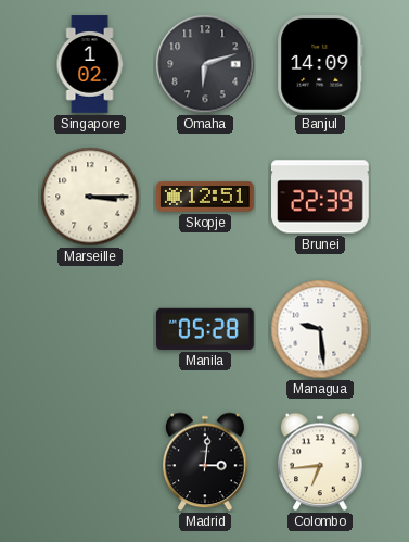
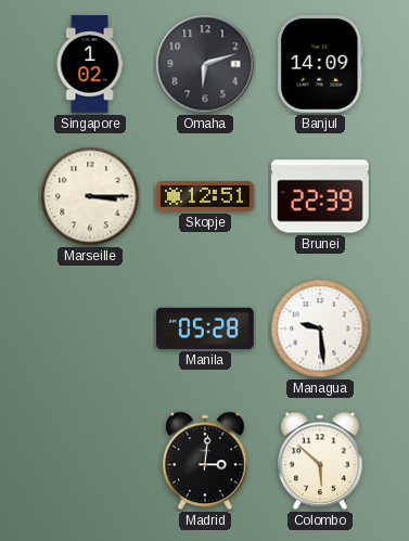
Colombo: 6:44 -> 5:52 (320, 461)
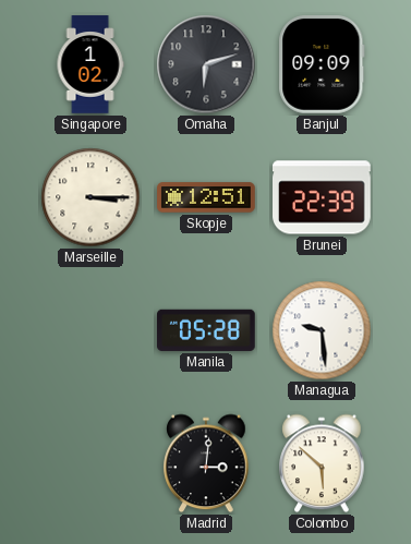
Banjul: 14:09 -> 09:09 (322, 65)
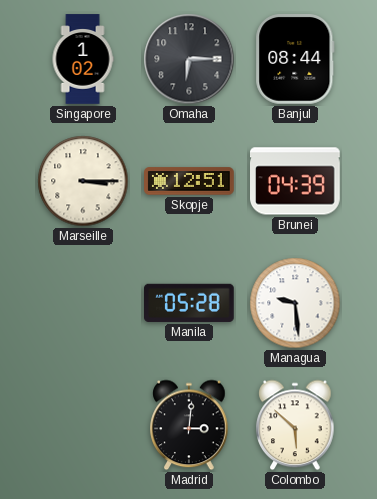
Omaha: 6:12 -> 6:15 (189, 59)
Banjul: 09:09 -> 08:44 (295, 60)
Brunei: 22:39 -> 04:39 (295, 181)
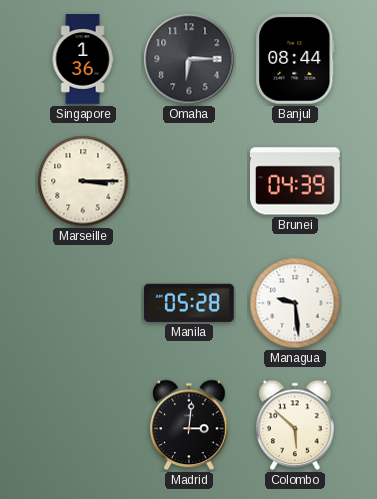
Singapore: 1:02 -> 1:36 (83, 59)
Skopje: 12:51 -> none (189, 181)
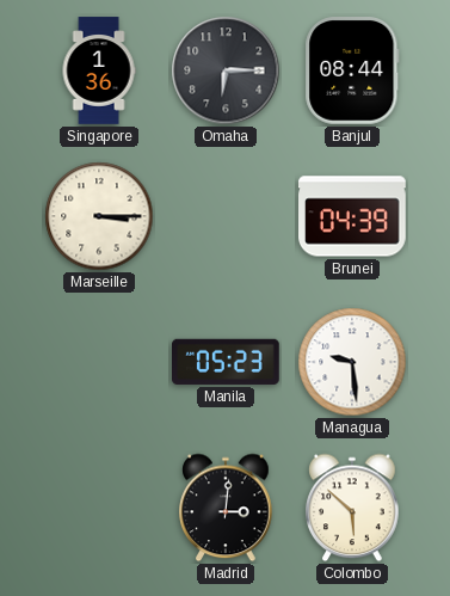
Manila: 05:28 -> 05:23 (227, 362)
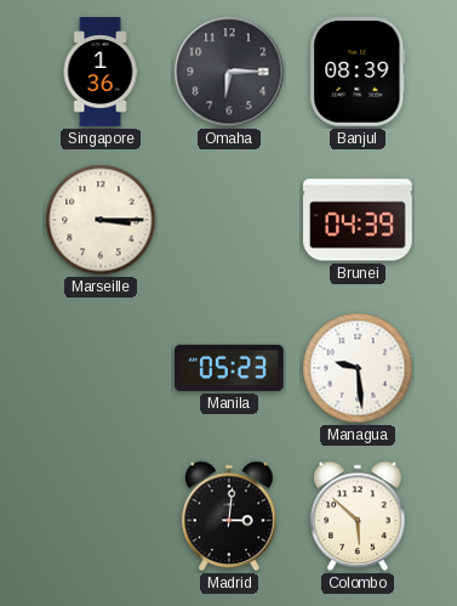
Banjul: 08:44 -> 08:39 (358, 73)
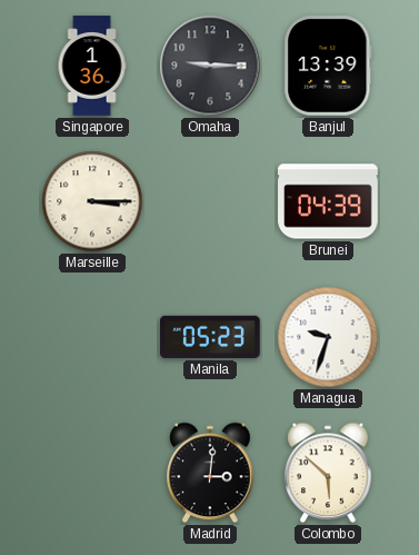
Omaha: 6:15 -> 9:15 (210, 66)
Banjul: 08:39 -> 13:39 (328, 67)
Managua: 9:29 -> 9:33 (328, 337)
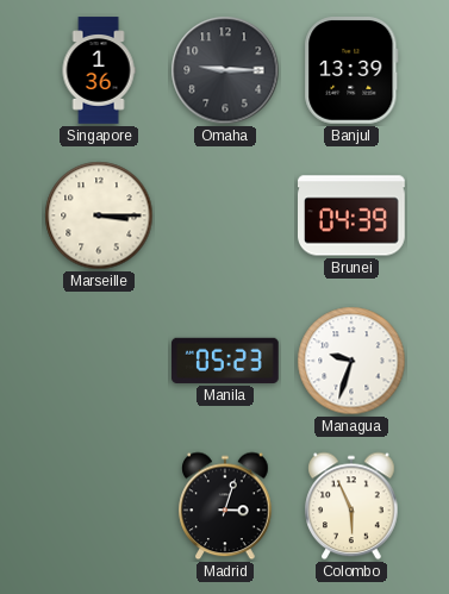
Madrid: 3:01 -> 3:03 (225, 506)
Colombo: 5:52 -> 5:56 (351, 506)
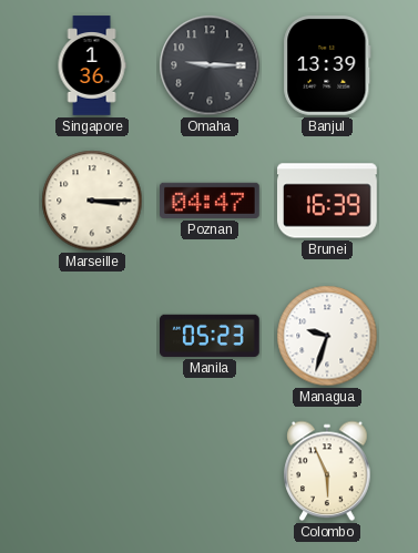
Poznan: none -> 04:47 (210, 201)
Brunei: 04:39 -> 16:39 (327, 201)
Madrid: 3:03 -> none (225, 506)
